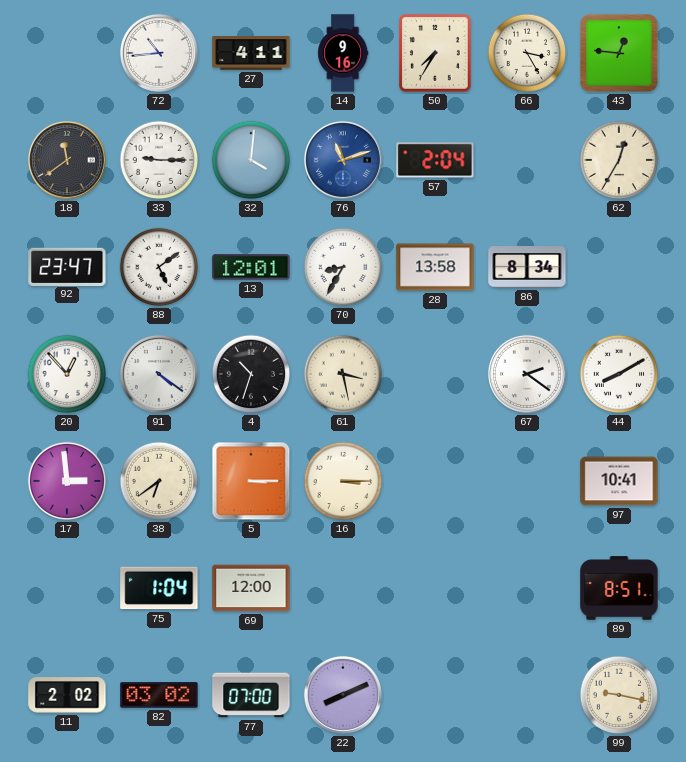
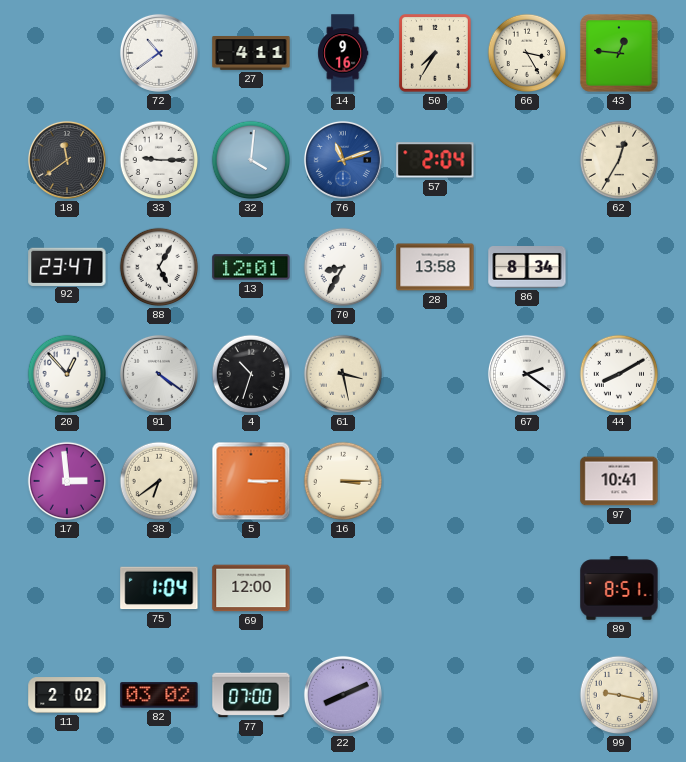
72: 10:44 -> 10:39 (159, 53)
88: 5:09 -> 5:05 (159, 267)
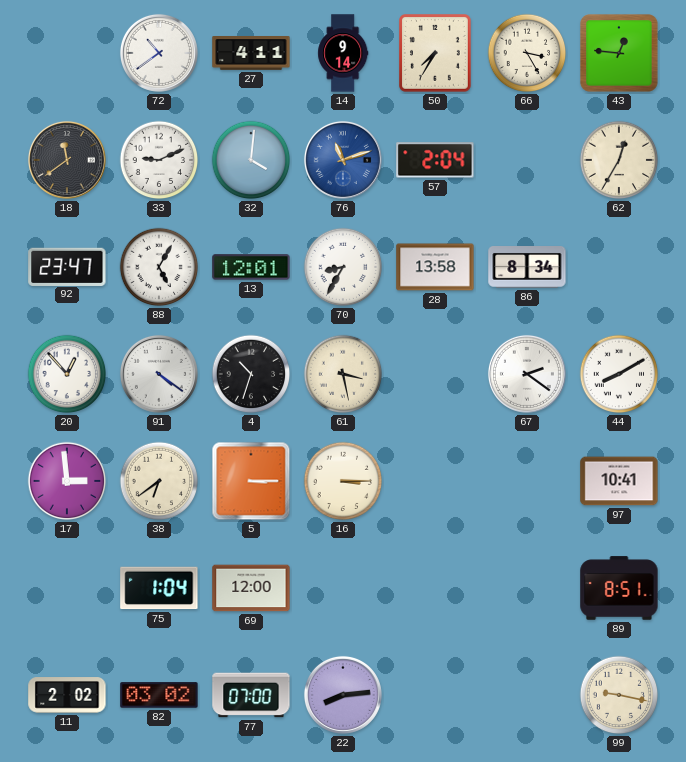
14: 9:16 -> 9:14 (343, 53)
33: 9:15 -> 9:11 (159, 160)
22: 8:11 -> 8:14 (343, 695)
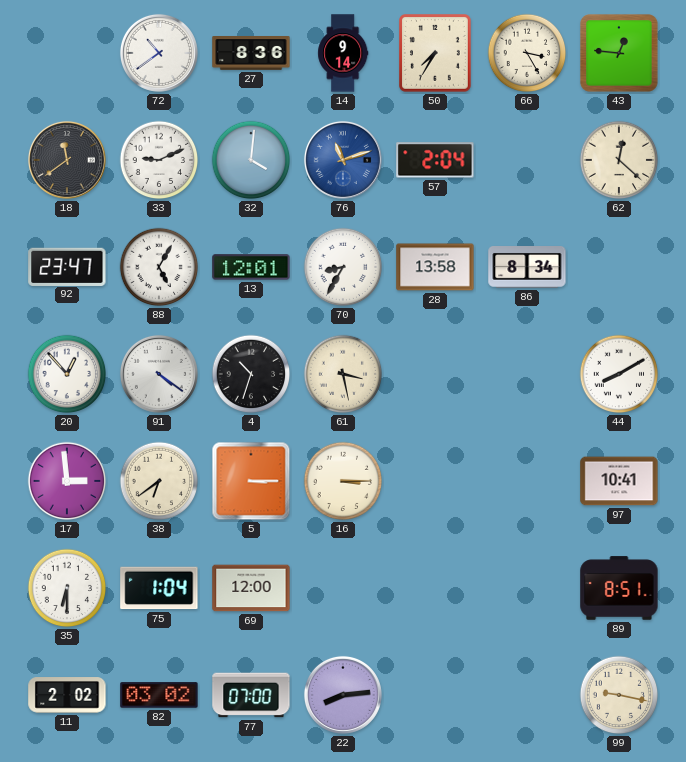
27: 4:11 -> 8:36 (251, 53)
62: 12:35 -> 12:22 (619, 160)
67: 2:21 -> none (527, 374)
35: none -> 6:30 (67, 588)
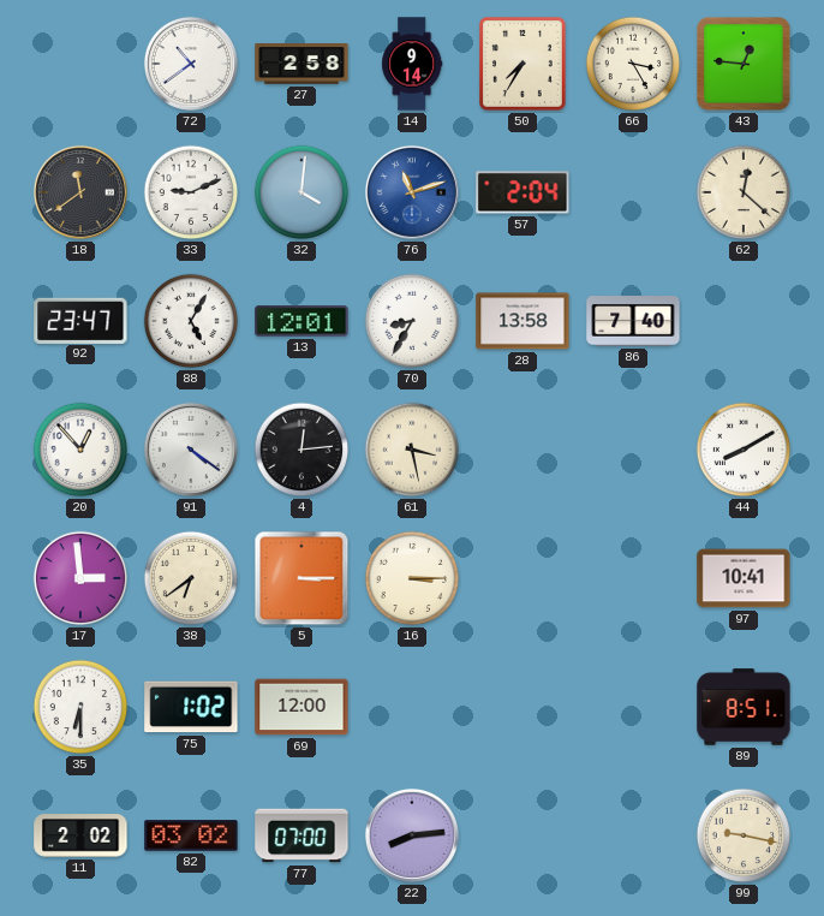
27: 8:36 -> 2:58 (301, 64)
86: 8:34 -> 7:40 (633, 322)
4: 10:33 -> 12:14 (301, 450)
75: 1:04 -> 1:02 (191, 707)
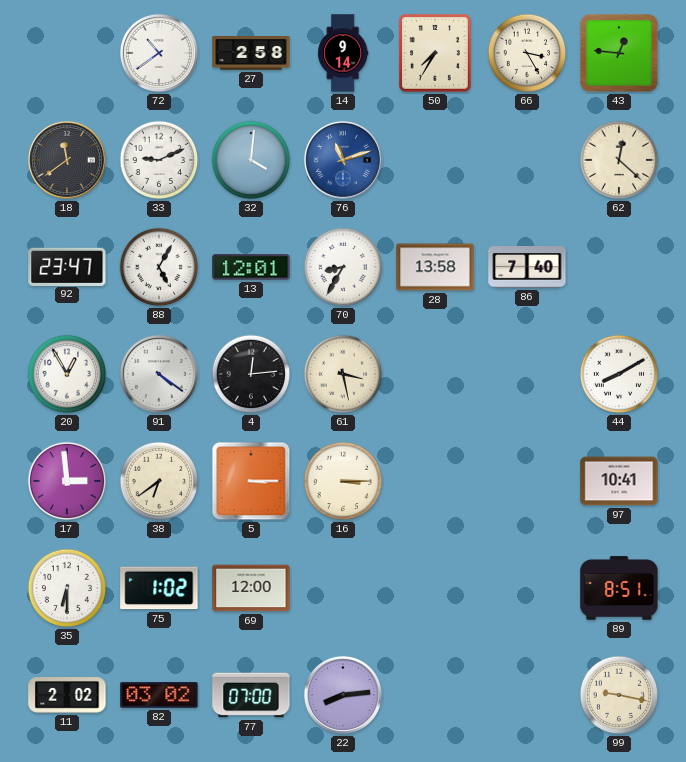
57: 2:04 -> none (523, 192)
20: 12:53 -> 12:55 (67, 374)
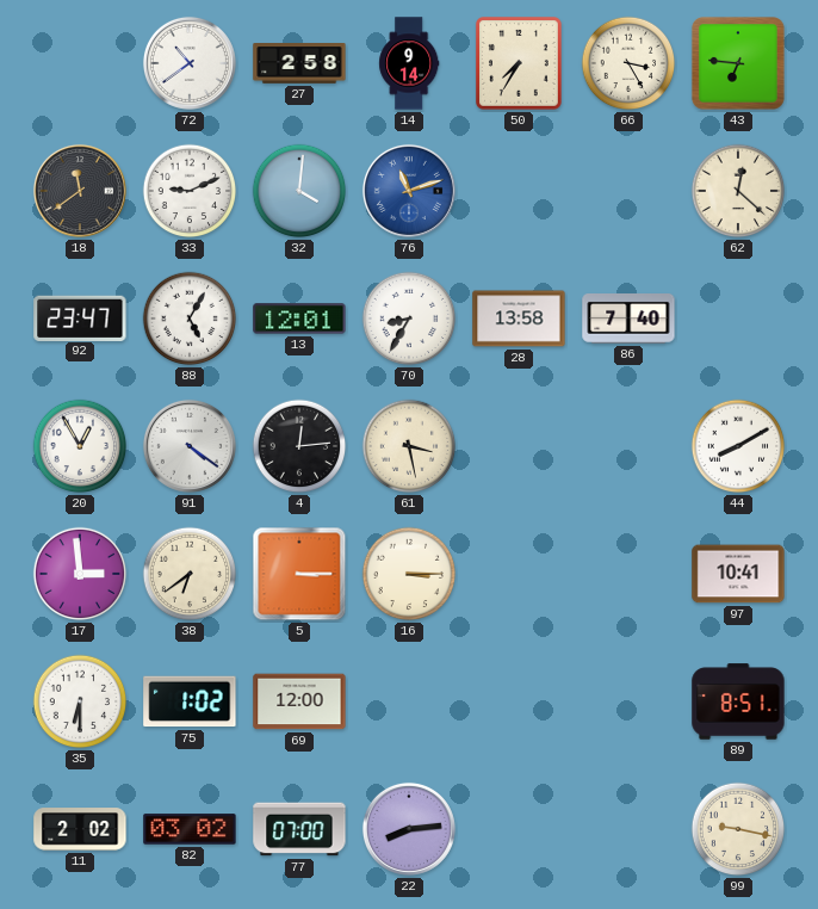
43: 12:46 -> 6:46 (738, 63)
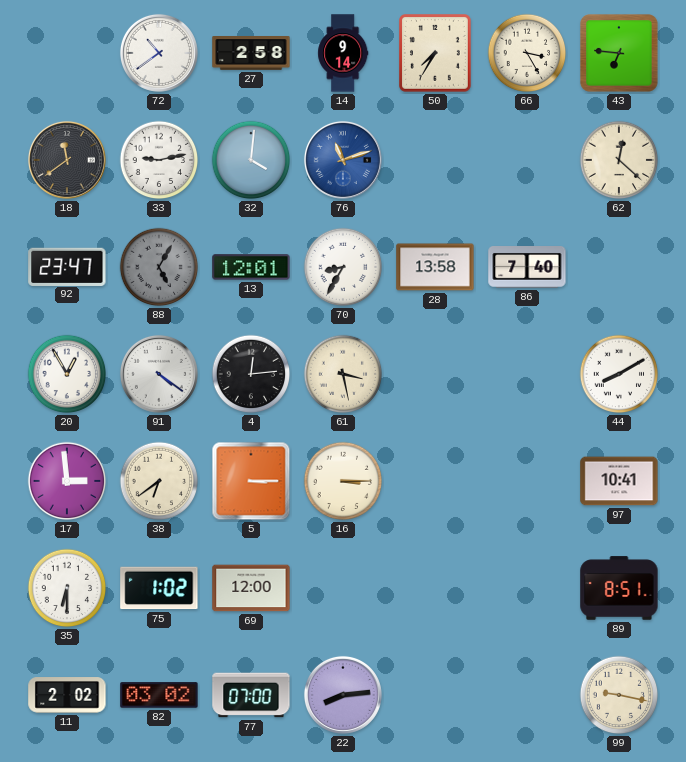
33: 9:11 -> 9:13 (159, 160)
88 dial: white -> grey (159, 267)
